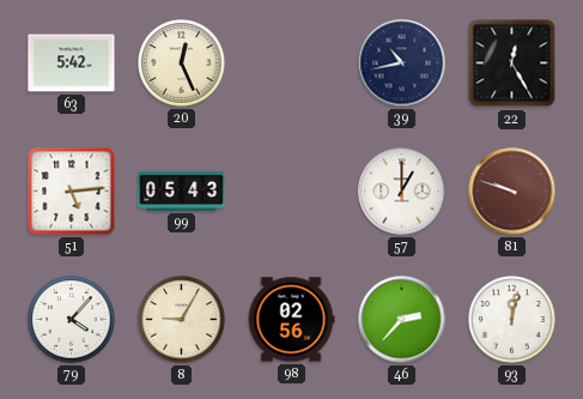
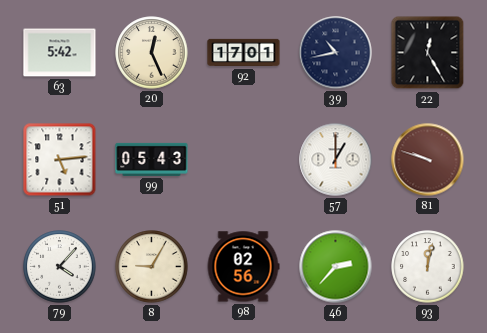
92: none -> 17:01 (244, 53)
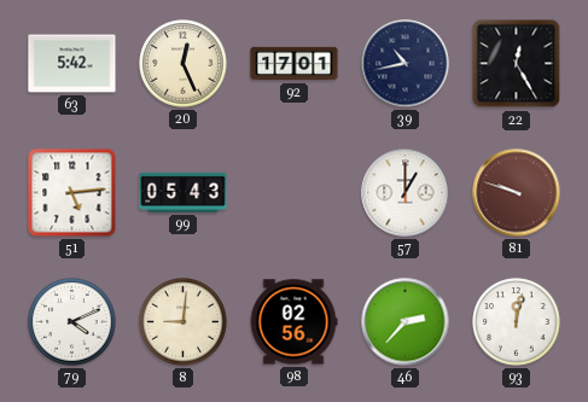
79: 4:07 -> 4:11 (72, 322)
8: 9:05 -> 9:01 (184, 322)
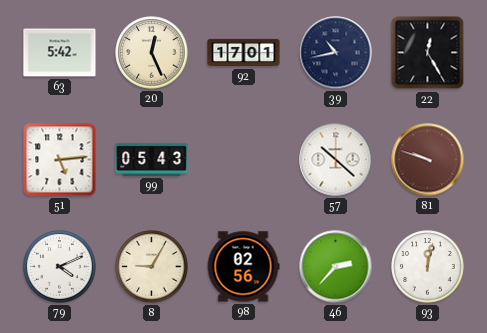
57: 1:00 -> 10:22 (336, 160)
8: 9:01 -> 9:05 (152, 267)
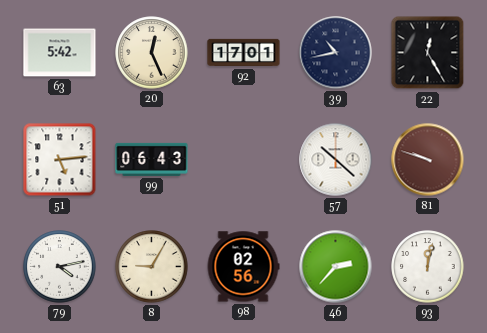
99: 05:43 -> 06:43 (152, 159)
79: 4:11 -> 4:13 (60, 267)
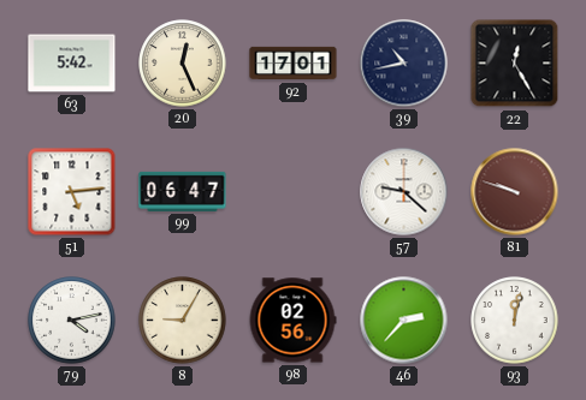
99: 06:43 -> 06:47 (183, 191)
57: 10:22 -> 9:22 (404, 192)
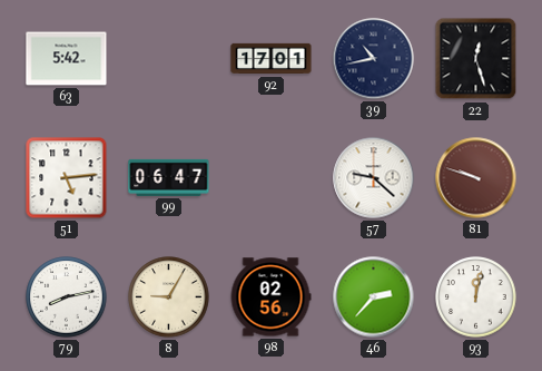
20: 12:26 -> none (183, 64)
22: 12:25 -> 12:27 (476, 59)
79: 4:13 -> 8:13 (67, 297)
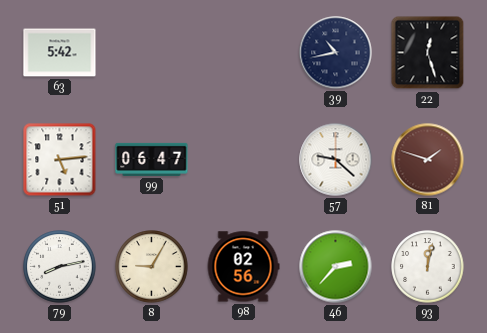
92: 17:01 -> none (272, 59)
81: 9:48 -> 1:48 (428, 160)
